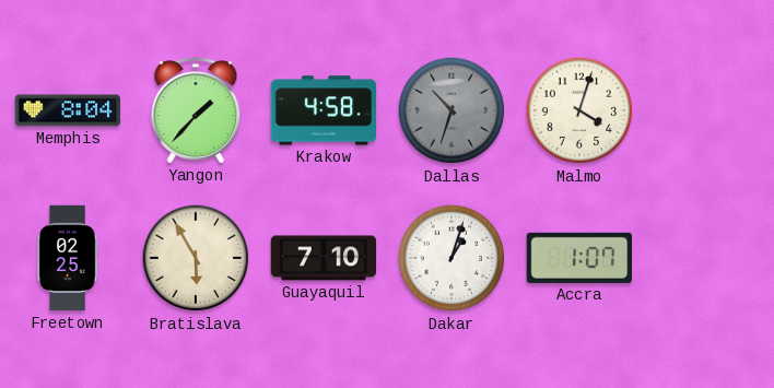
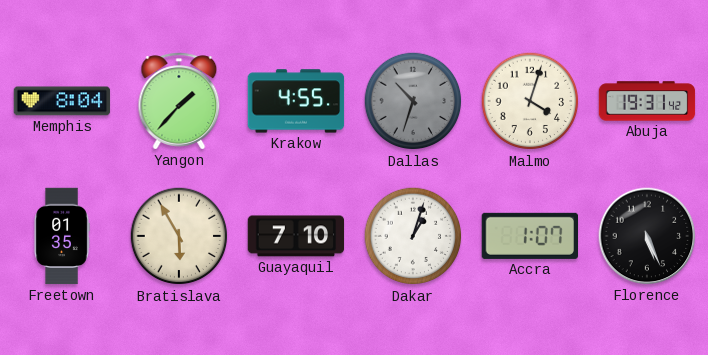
Krakow: 4:58 -> 4:55 (296, 101)
Abuja: none -> 19:31 (647, 101)
Freetown: 02:25 -> 01:35 (62, 236)
Florence: none -> 5:26 (647, 236)
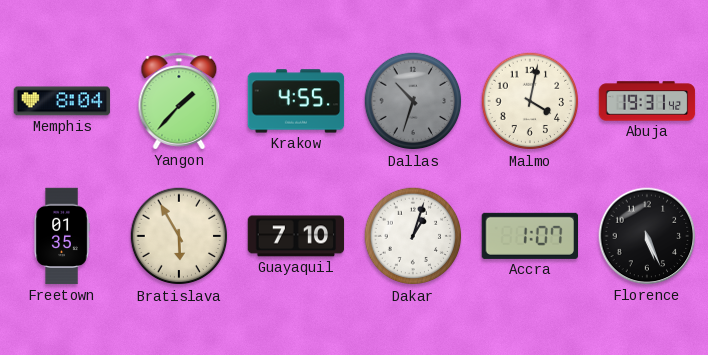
Malmo: 4:03 -> 4:02 (530, 101)
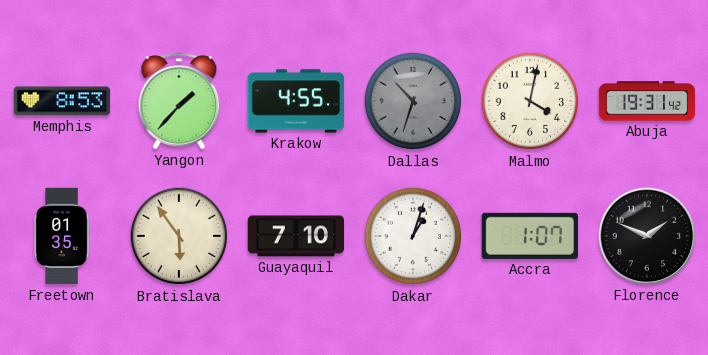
Memphis: 8:04 -> 8:53 (62, 101)
Bratislava: 5:55 -> 5:54 (179, 236)
Florence: 5:26 -> 1:49 (647, 236)
